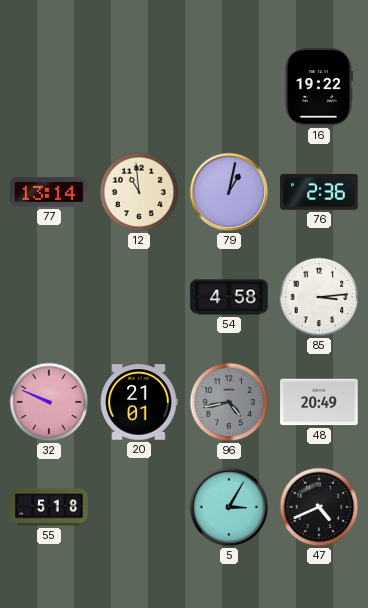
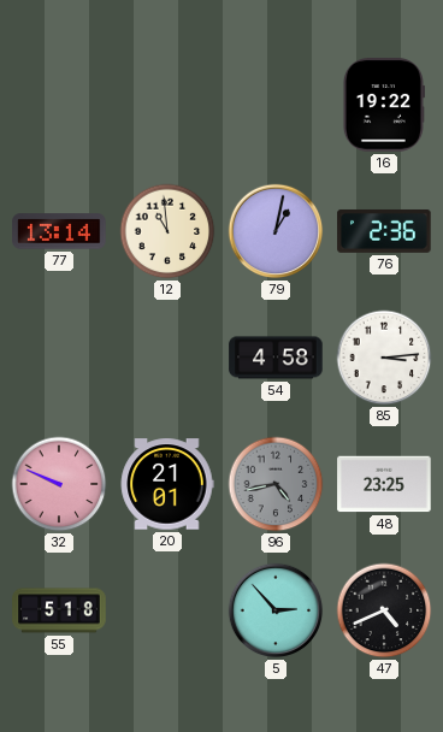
48: 20:49 -> 23:25 (384, 484)
5: 3:05 -> 2:53 (276, 610)
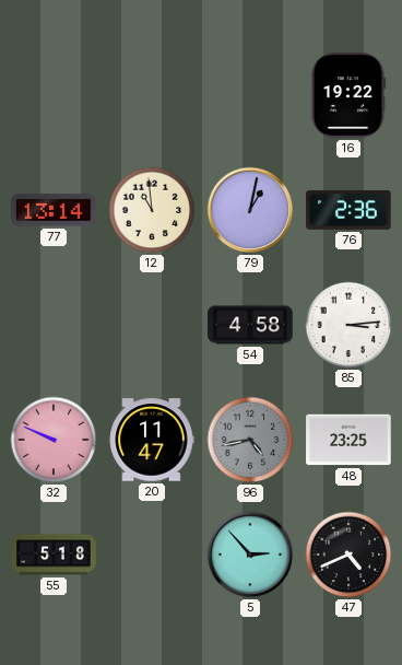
20: 21:01 -> 11:47 (152, 440)
